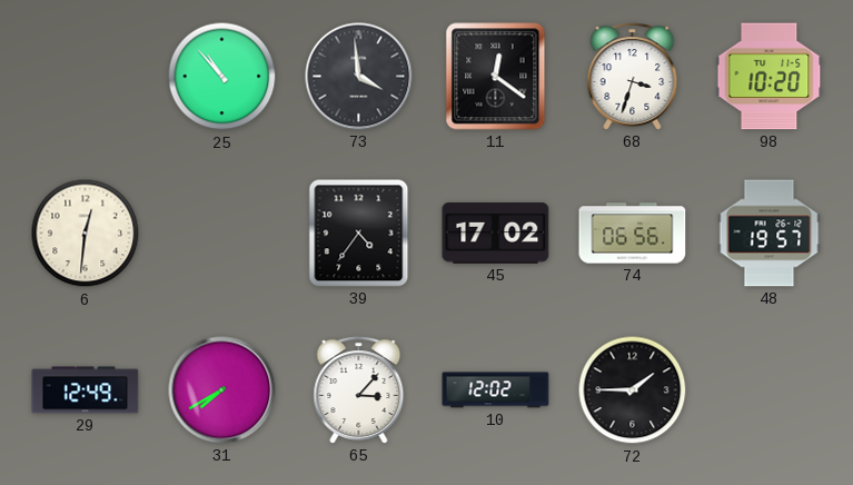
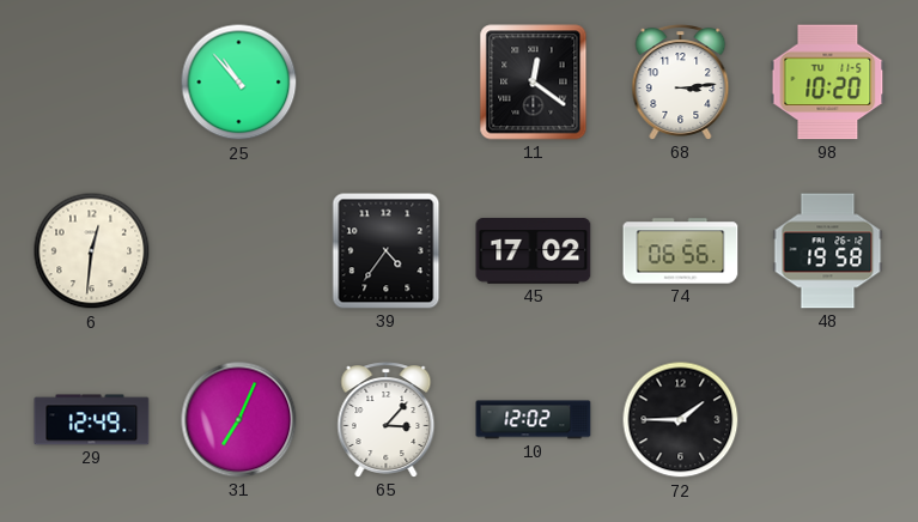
73: 3:59 -> none (359, 77)
68: 3:33 -> 3:14 (681, 83)
48: 19:57 -> 19:58 (828, 251)
31: 7:40 -> 7:04 (239, 420)
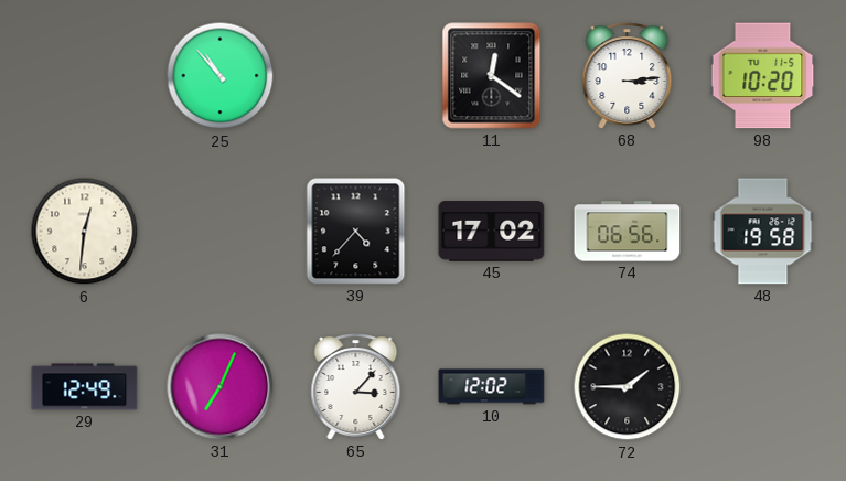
39: 4:36 -> 4:37 (356, 232)
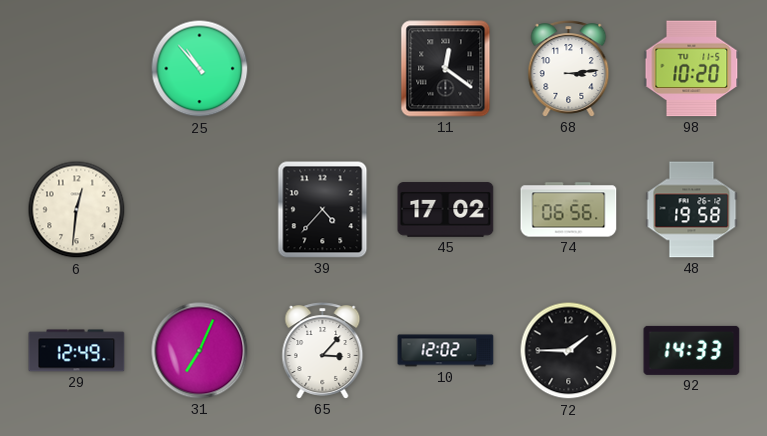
92: none -> 14:33 (692, 350)
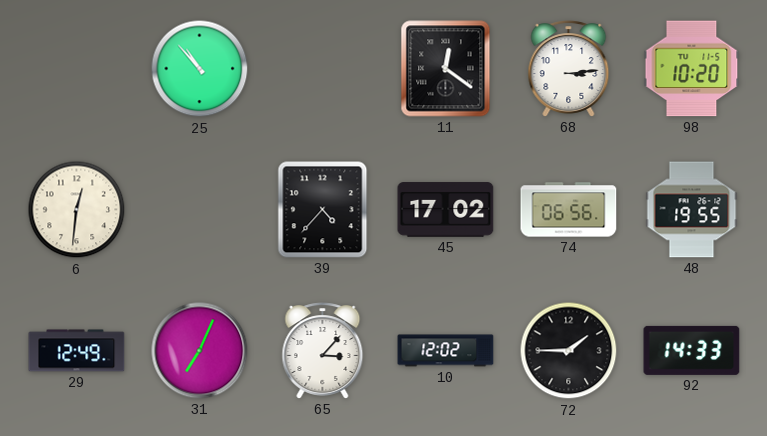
48: 19:58 -> 19:55 (692, 210)
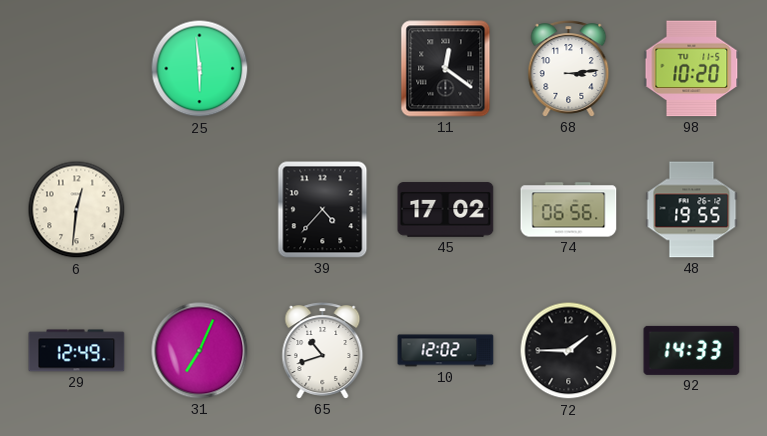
25: 10:53 -> 5:59 (200, 69)
65: 3:07 -> 10:42 (323, 351)
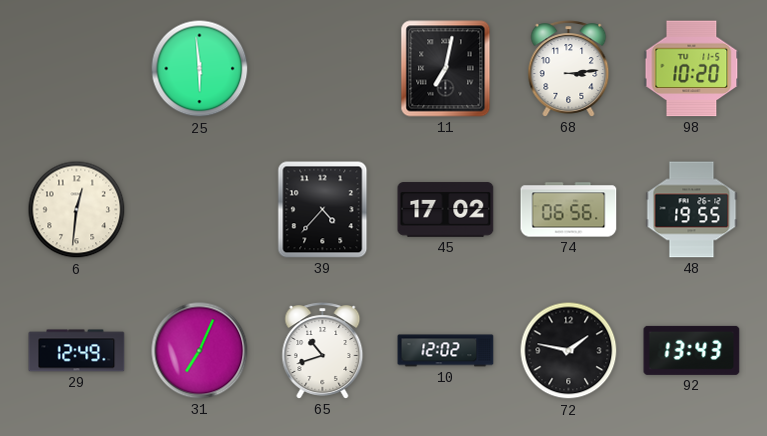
11: 12:21 -> 7:02 (446, 69)
72: 1:45 -> 1:47 (569, 351)
92: 14:33 -> 13:43 (692, 350)
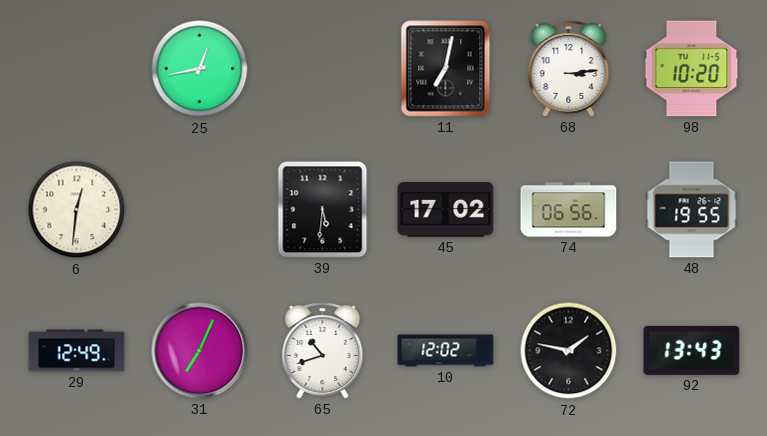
25: 5:59 -> 12:43 (200, 69)
39: 4:37 -> 5:31 (323, 210)
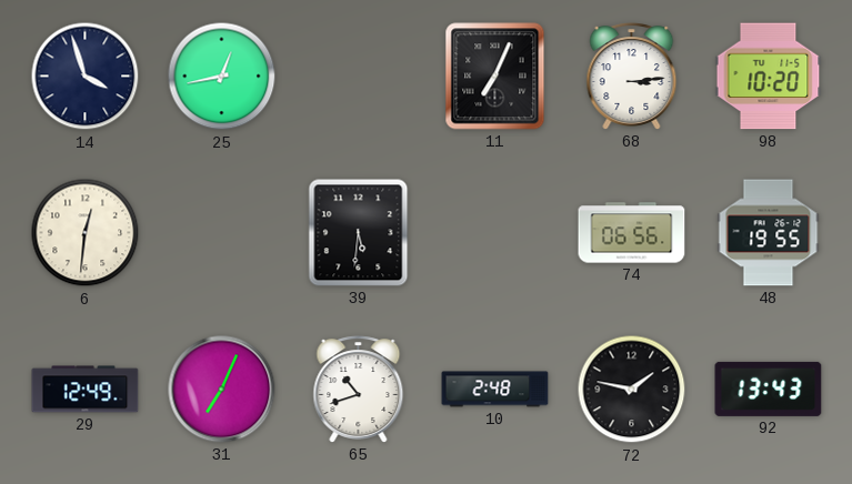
14: none -> 3:57 (86, 77)
11: 7:02 -> 7:04 (495, 77)
45: 17:02 -> none (446, 210)
10: 12:02 -> 2:48 (495, 390)
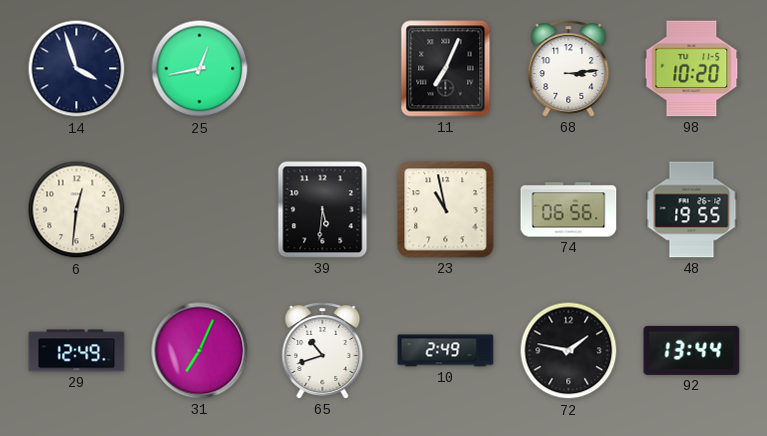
23: none -> 10:58 (446, 210)
10: 2:48 -> 2:49 (446, 351)
92: 13:43 -> 13:44 (692, 350)
